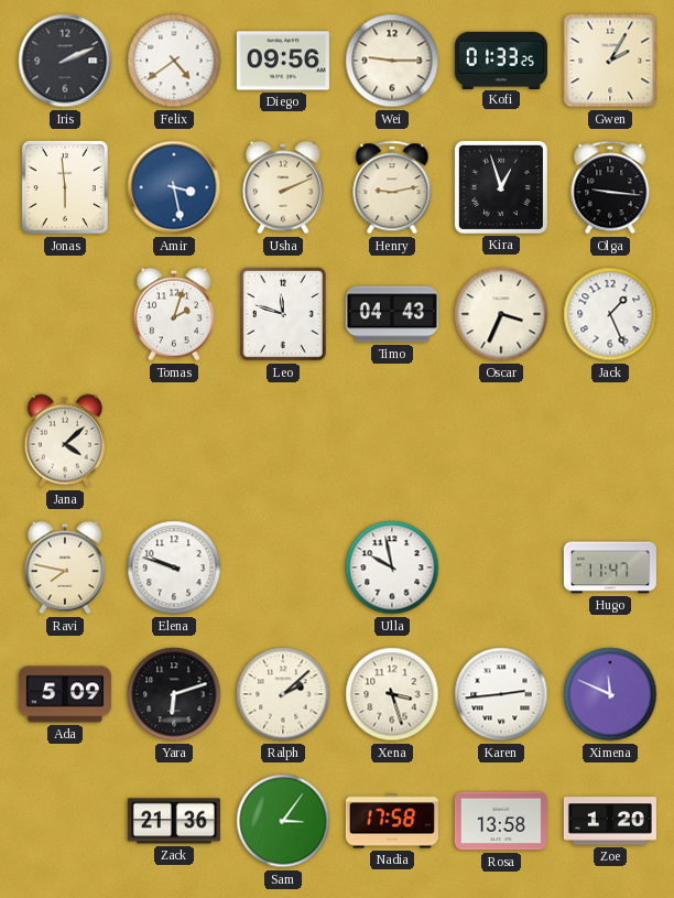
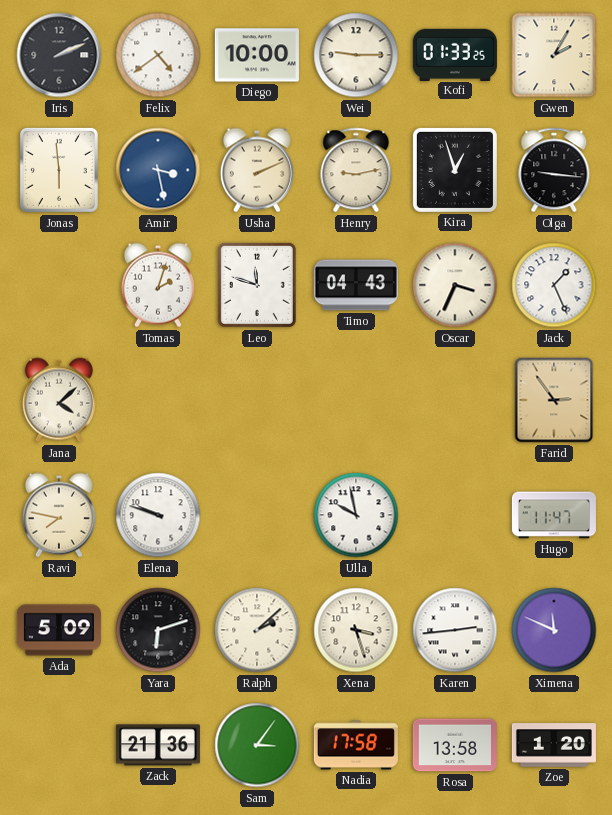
Diego: 09:56 -> 10:00 (257, 55)
Farid: none -> 2:54 (554, 400)
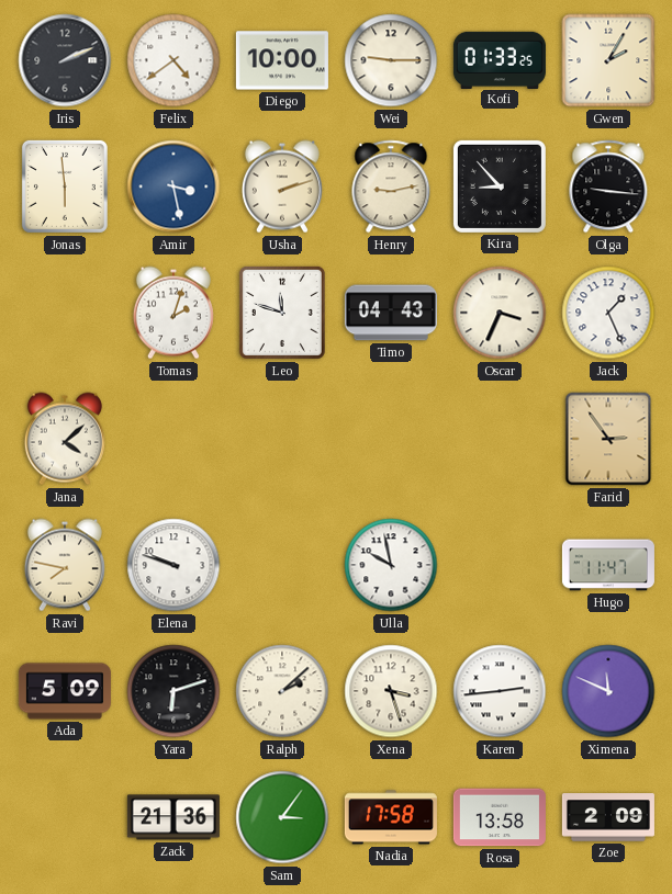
Usha: 2:11 -> 2:12 (282, 186)
Kira: 12:57 -> 8:53 (500, 186)
Zoe: 1:20 -> 2:09 (608, 817)
